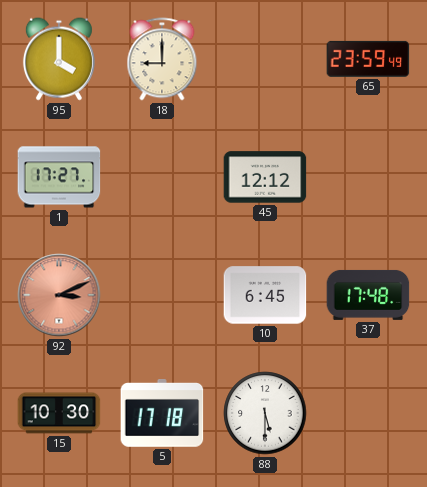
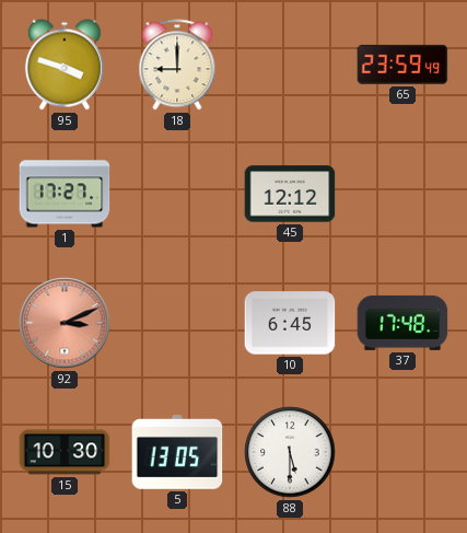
95: 4:00 -> 3:48 (65, 65)
5: 17:18 -> 13:05 (177, 453)
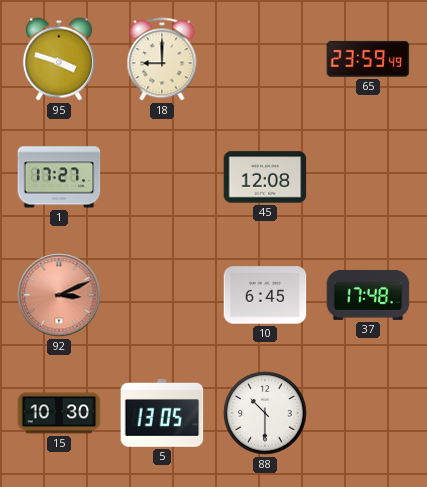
45: 12:12 -> 12:08 (265, 177)
88: 5:30 -> 10:30 (265, 413)
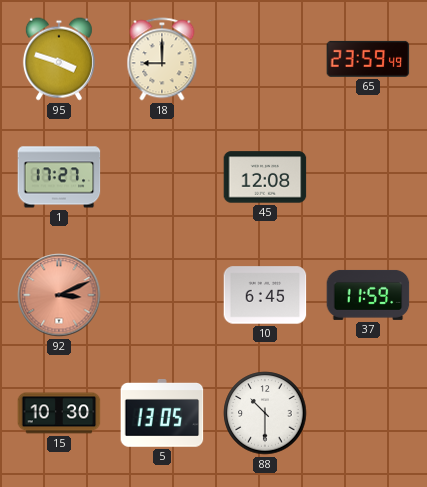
37: 17:48 -> 11:59 (368, 295)
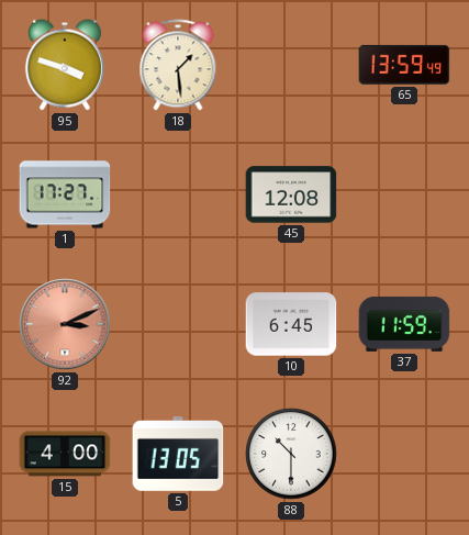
18: 9:00 -> 1:29 (178, 65)
65: 23:59 -> 13:59 (404, 65)
15: 10:30 -> 4:00 (65, 454)
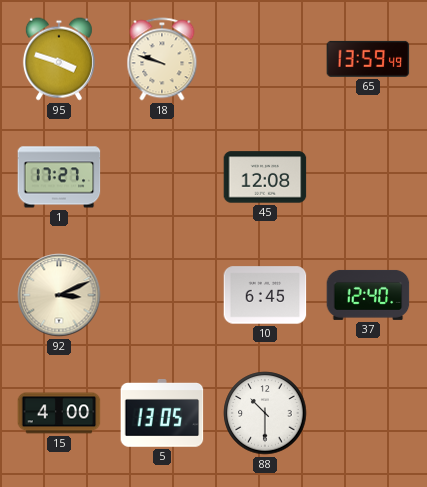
18: 1:29 -> 9:48 (162, 59)
92 dial: salmon -> cream (59, 295)
37: 11:59 -> 12:40 (368, 295)
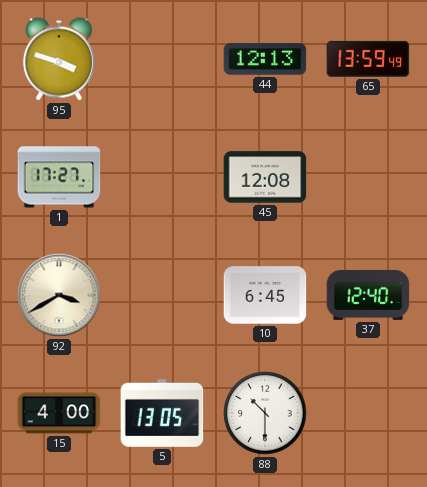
18: 9:48 -> none (162, 59)
44: none -> 12:13 (265, 59)
92: 3:11 -> 3:40 (59, 295)
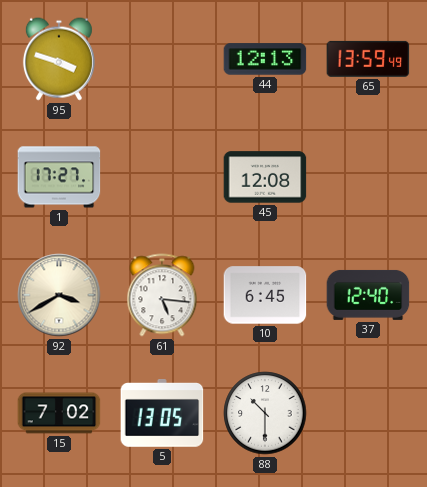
61: none -> 5:16 (162, 295)
15: 4:00 -> 7:02 (59, 413)
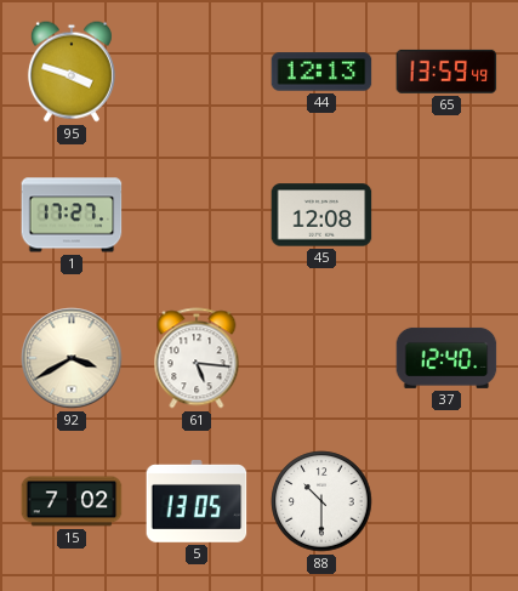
10: 6:45 -> none (265, 295)
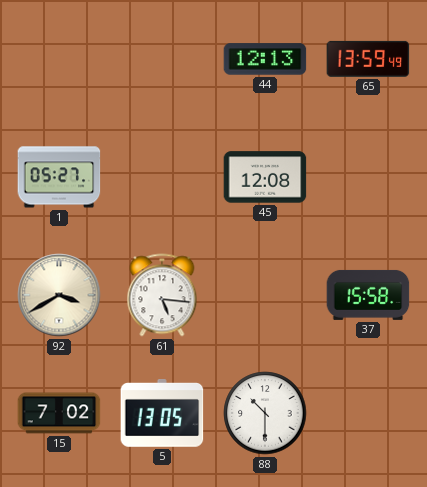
95: 3:48 -> none (72, 72)
1: 17:27 -> 05:27 (59, 177)
37: 12:40 -> 15:58 (368, 295)
